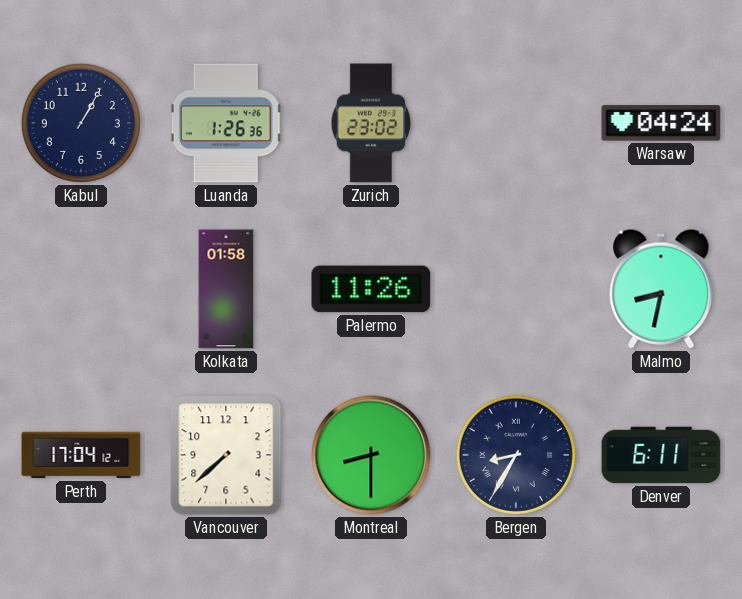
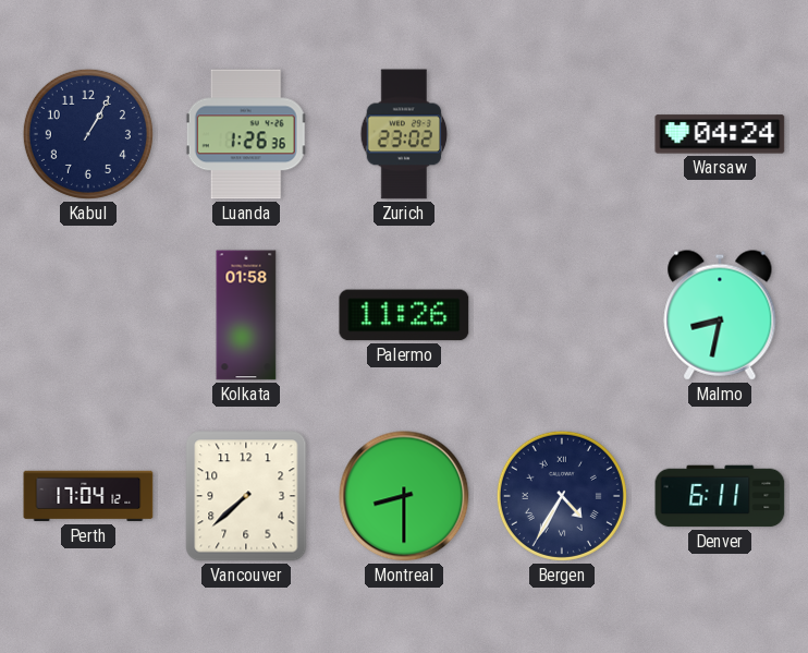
Bergen: 8:35 -> 4:35 (562, 496)
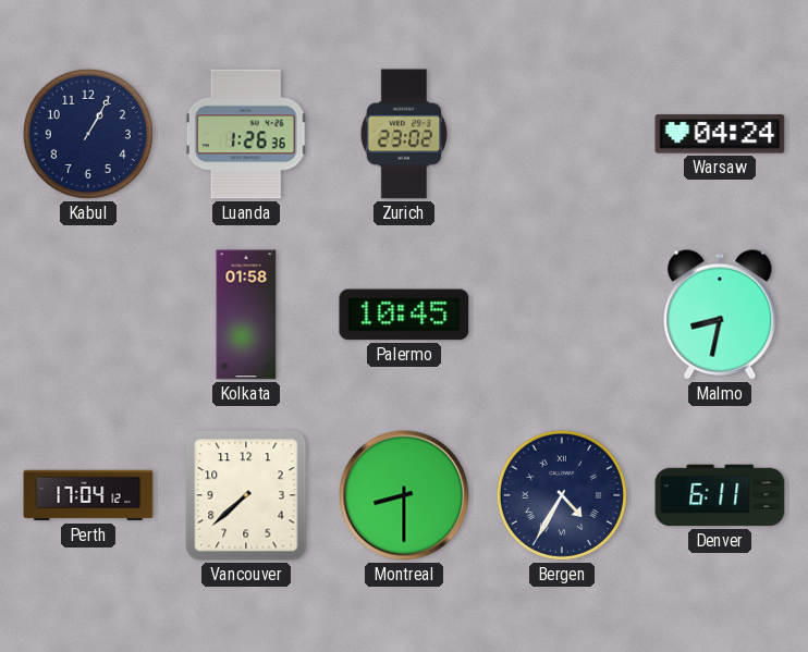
Palermo: 11:26 -> 10:45 (404, 315)
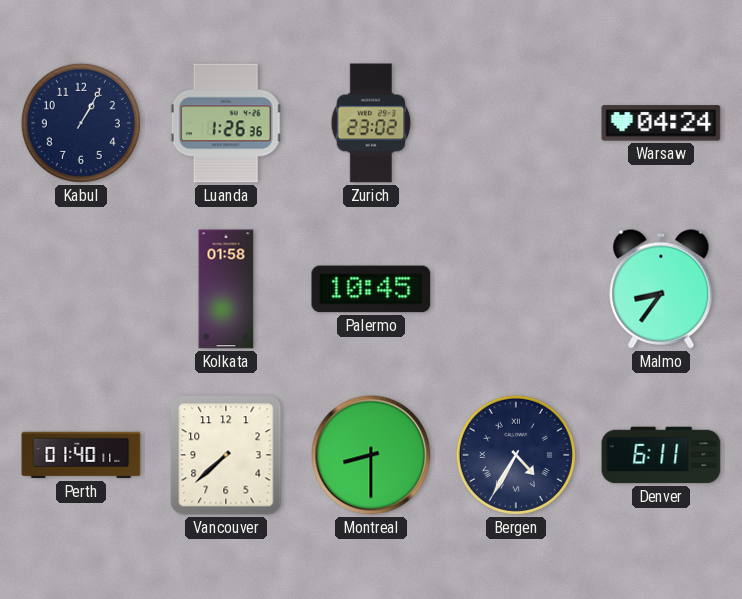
Malmo: 8:32 -> 8:36 (661, 289)
Perth: 17:04 -> 01:40 (81, 455)
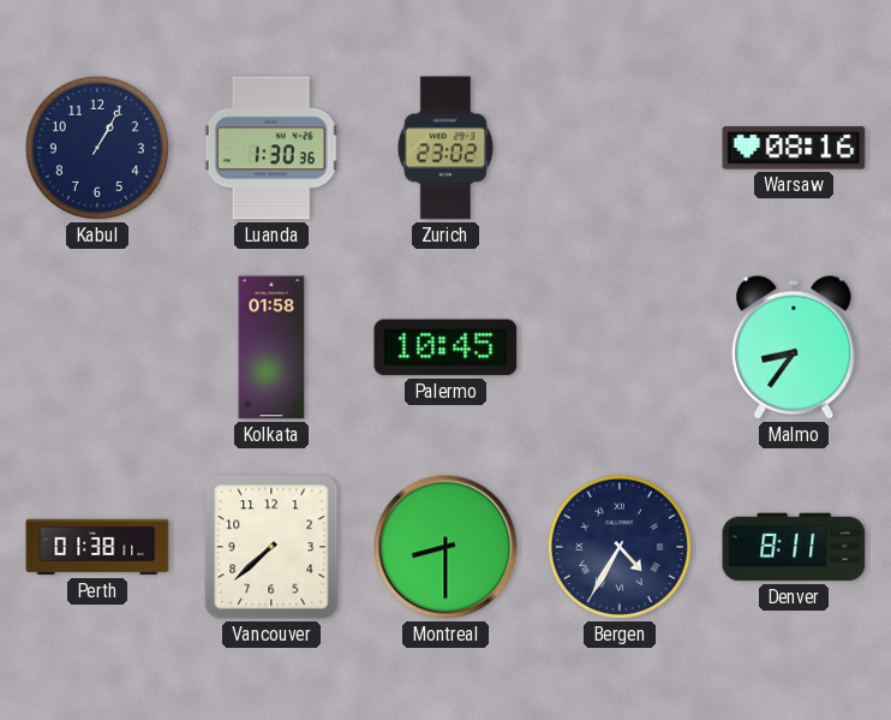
Luanda: 1:26 -> 1:30 (271, 148)
Warsaw: 04:24 -> 08:16 (794, 148)
Perth: 01:40 -> 01:38 (97, 547)
Denver: 6:11 -> 8:11 (794, 547)
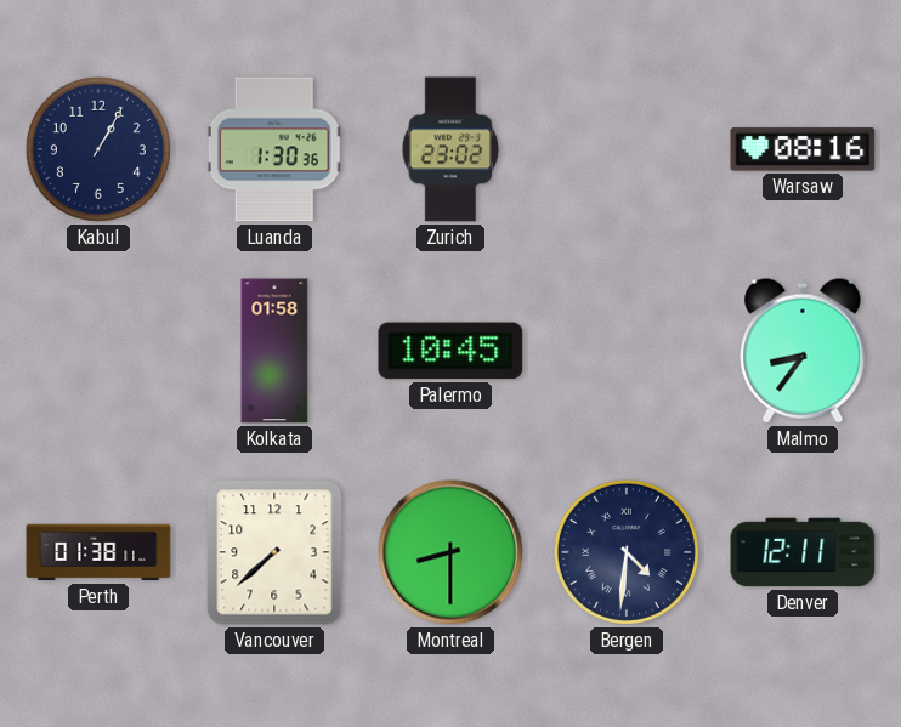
Bergen: 4:35 -> 4:31 (627, 552)
Denver: 8:11 -> 12:11 (803, 552)
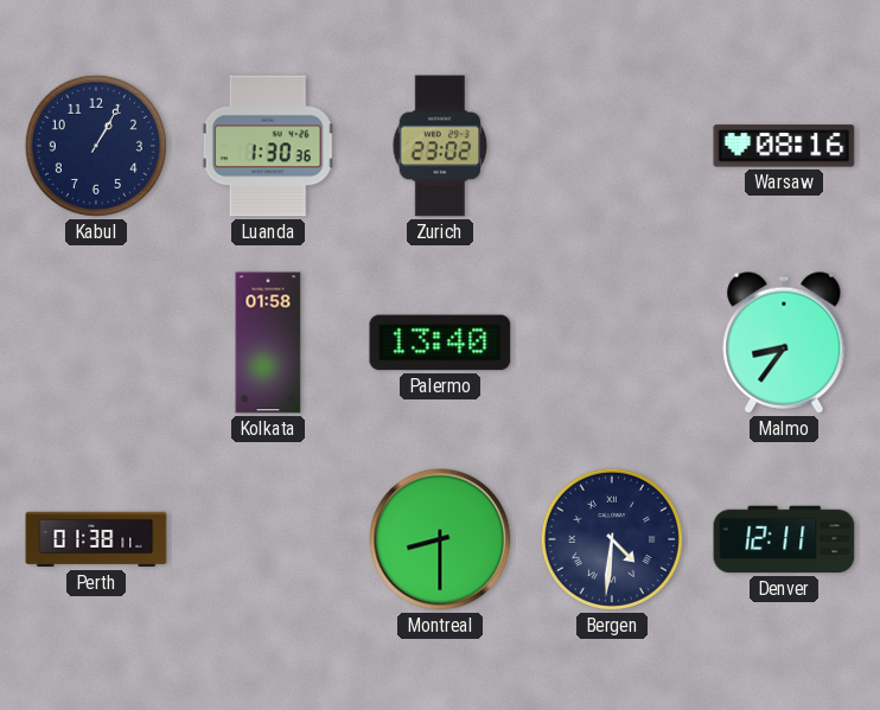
Palermo: 10:45 -> 13:40 (440, 343)
Vancouver: 7:38 -> none (274, 552)
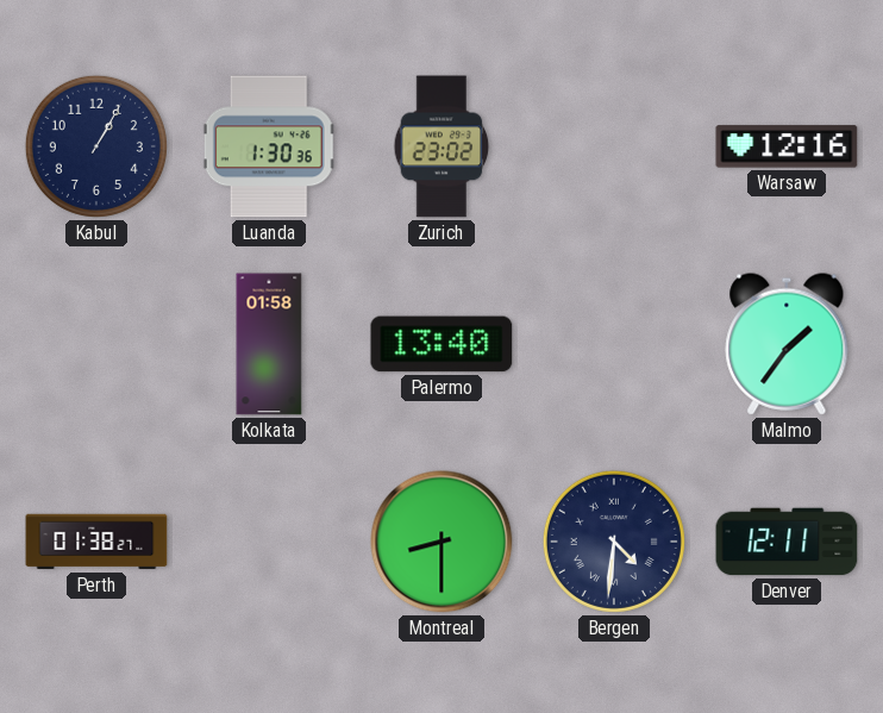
Warsaw: 08:16 -> 12:16 (787, 146)
Malmo: 8:36 -> 1:36 (787, 344)
Perth: 01:38:11 -> 01:38:27 (96, 542)
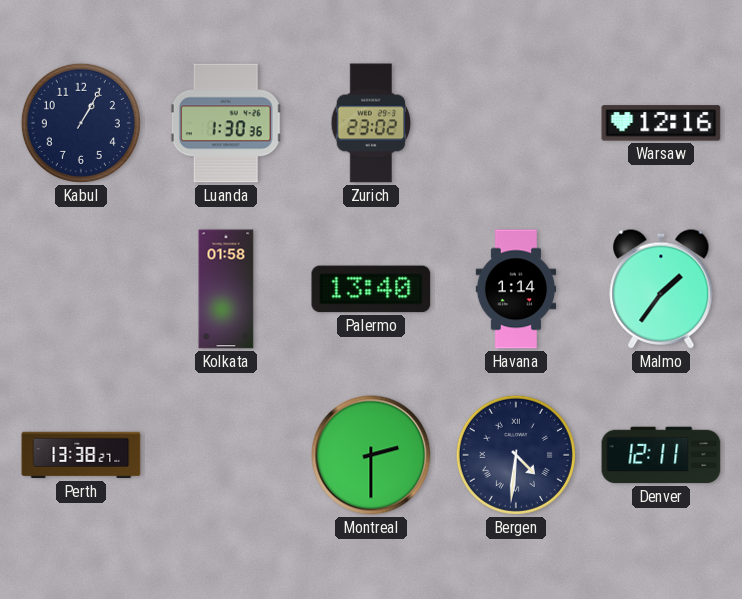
Havana: none -> 1:14 (516, 289)
Perth: 01:38 -> 13:38 (81, 455)
Montreal: 8:30 -> 2:30 (371, 455)
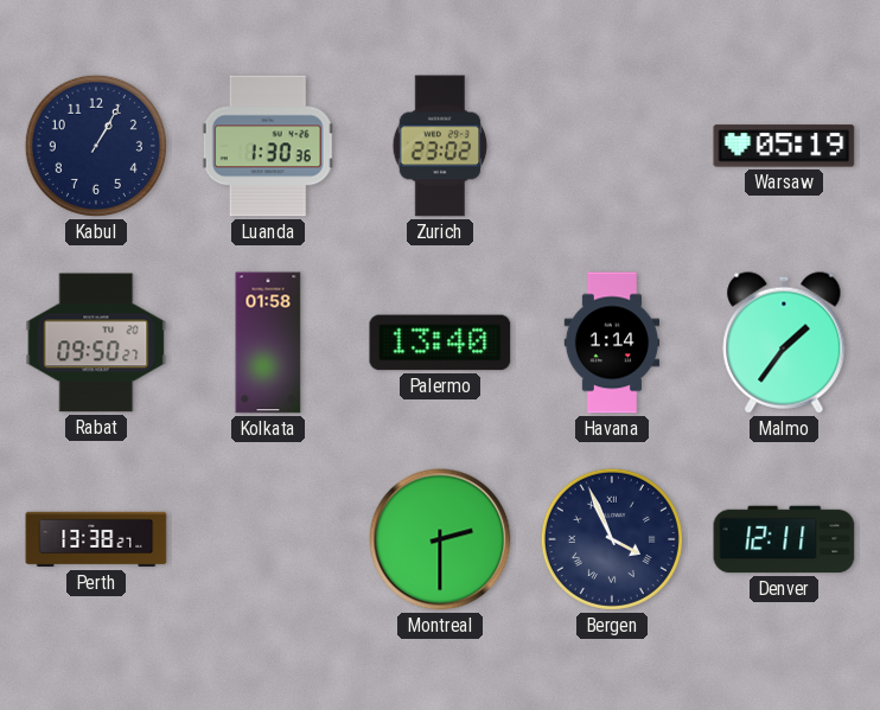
Warsaw: 12:16 -> 05:19 (784, 146)
Rabat: none -> 09:50 (96, 343)
Bergen: 4:31 -> 3:56 (612, 539)
